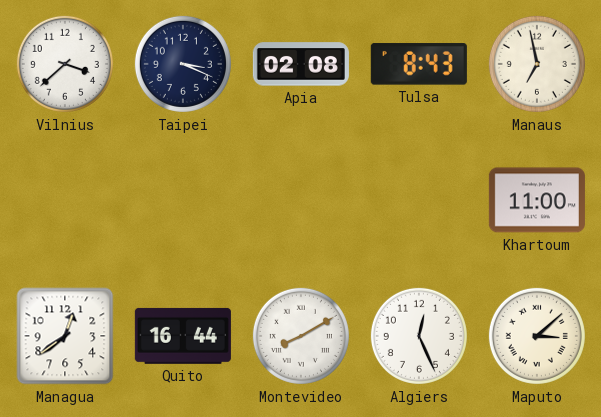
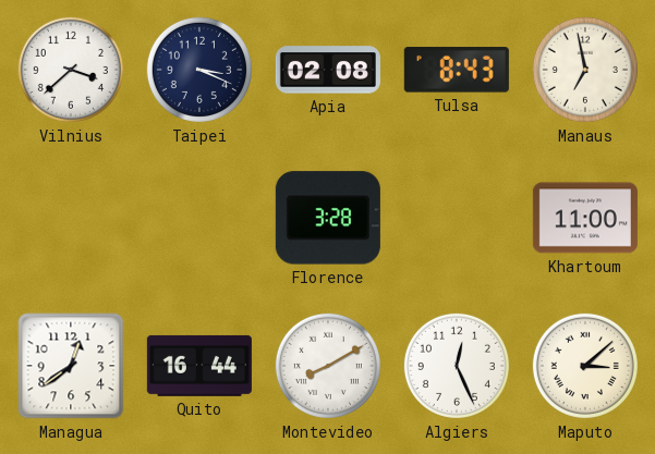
Florence: none -> 3:28 (328, 218)
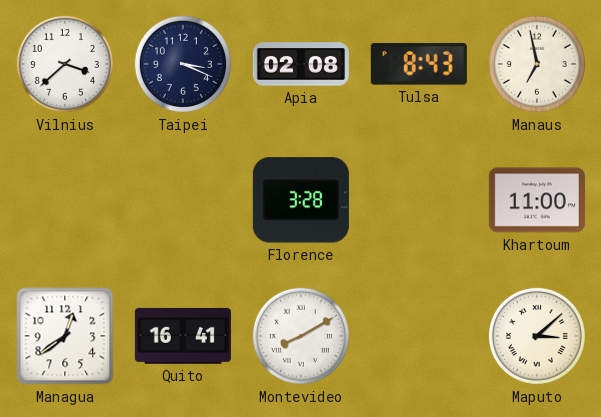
Quito: 16:44 -> 16:41 (183, 336)
Algiers: 12:26 -> none (457, 366)
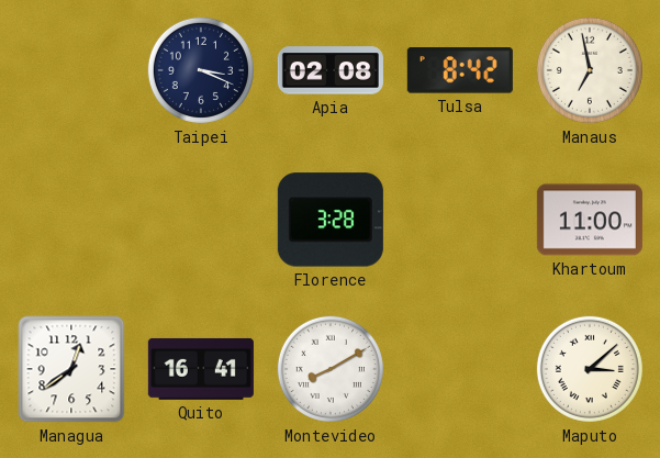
Vilnius: 3:38 -> none (65, 64)
Tulsa: 8:43 -> 8:42 (460, 70)
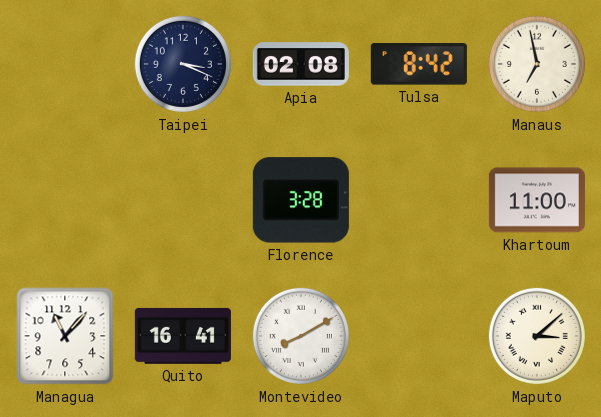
Managua: 12:39 -> 11:07 (65, 336)
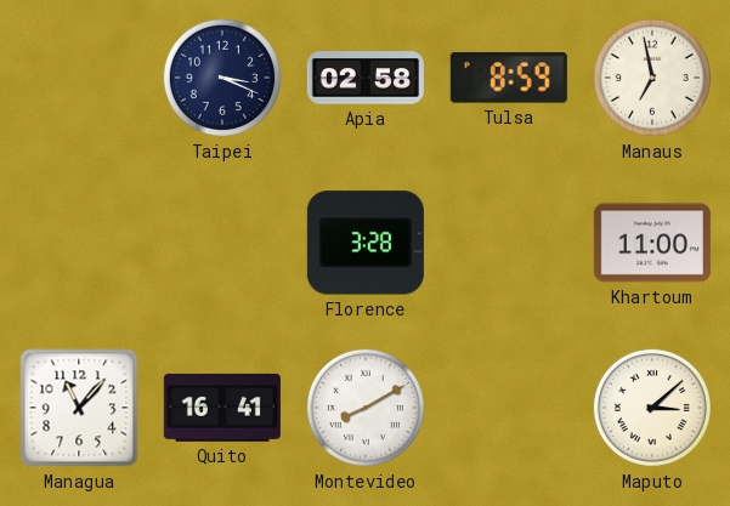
Apia: 02:08 -> 02:58 (366, 78)
Tulsa: 8:42 -> 8:59 (509, 78)
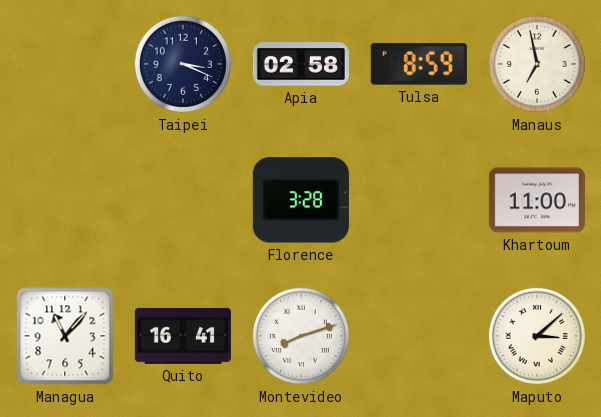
Montevideo: 8:10 -> 8:12 (301, 336)
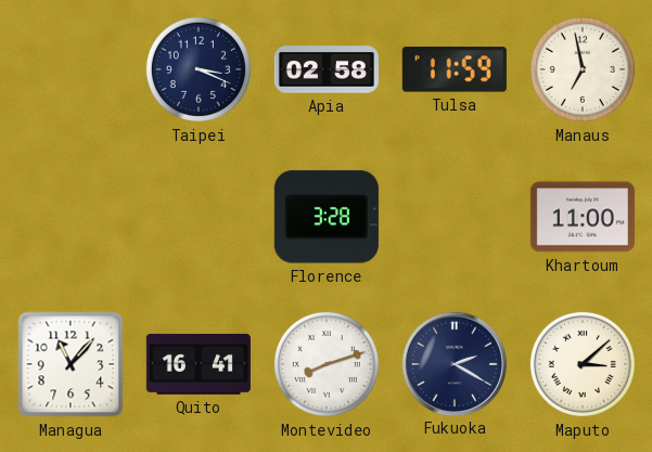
Tulsa: 8:59 -> 11:59 (455, 69)
Fukuoka: none -> 2:20 (453, 363)
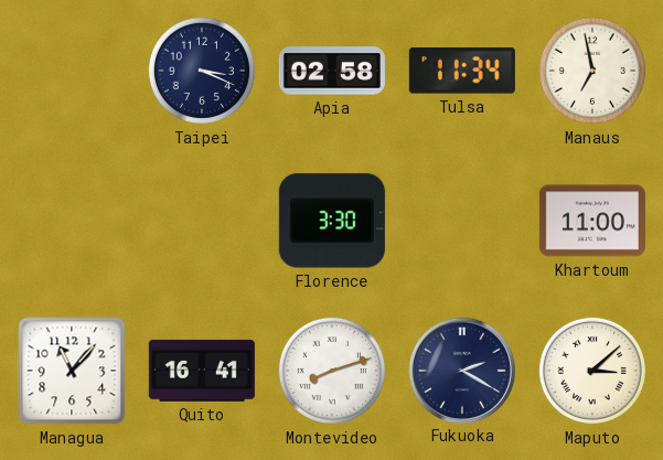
Tulsa: 11:59 -> 11:34 (462, 71)
Florence: 3:28 -> 3:30 (332, 221)
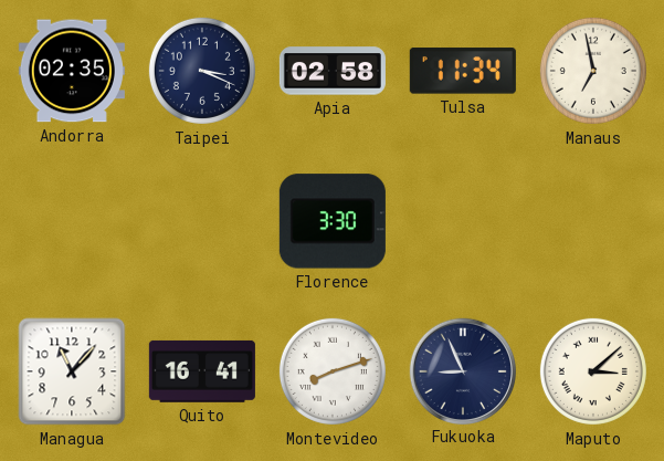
Andorra: none -> 02:35 (72, 71)
Khartoum: 11:00 -> none (592, 221)
Fukuoka: 2:20 -> 8:56 (462, 370)
